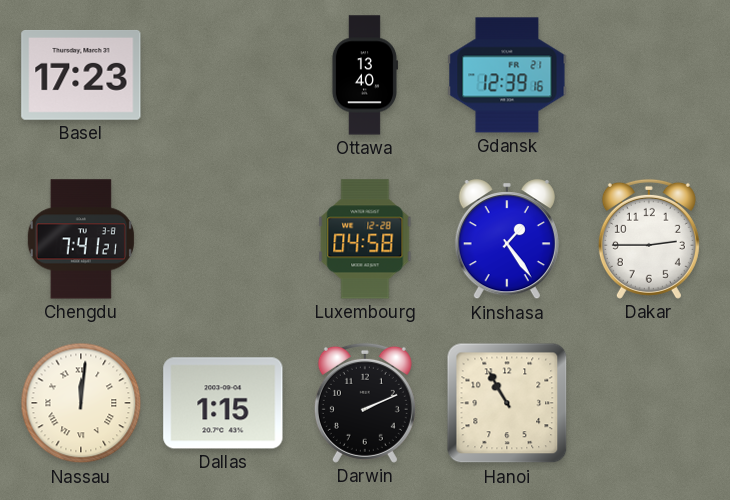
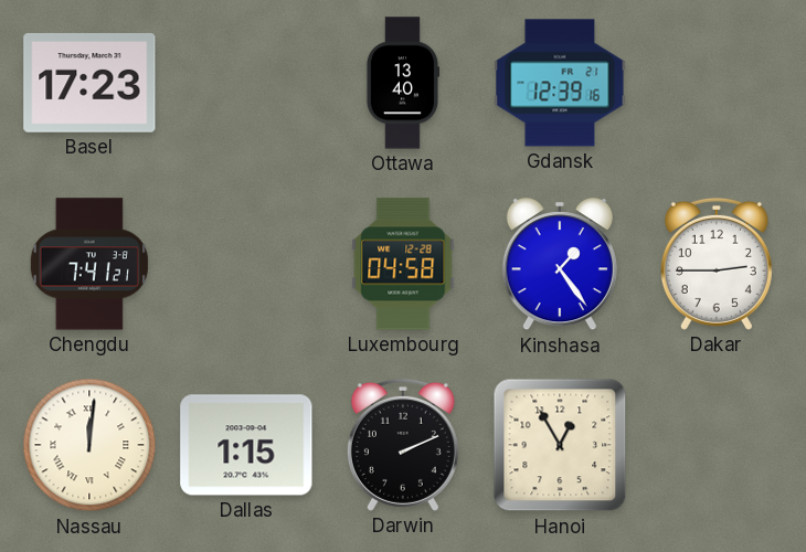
Hanoi: 10:55 -> 12:55 (560, 445)
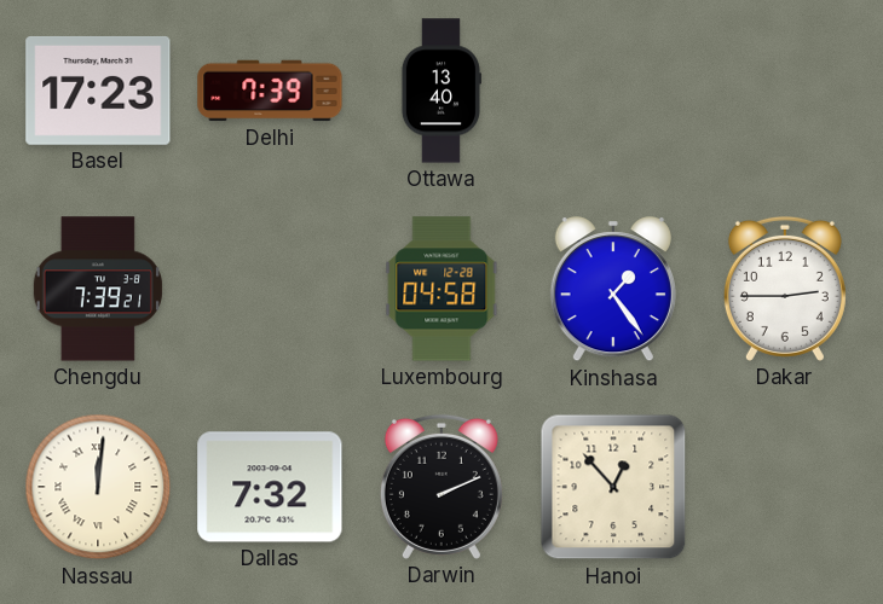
Delhi: none -> 7:39 (270, 91)
Gdansk: 12:39 -> none (560, 83)
Chengdu: 7:41 -> 7:39 (98, 289)
Dallas: 1:15 -> 7:32 (270, 487)
Hanoi: 12:55 -> 12:53 (613, 487)
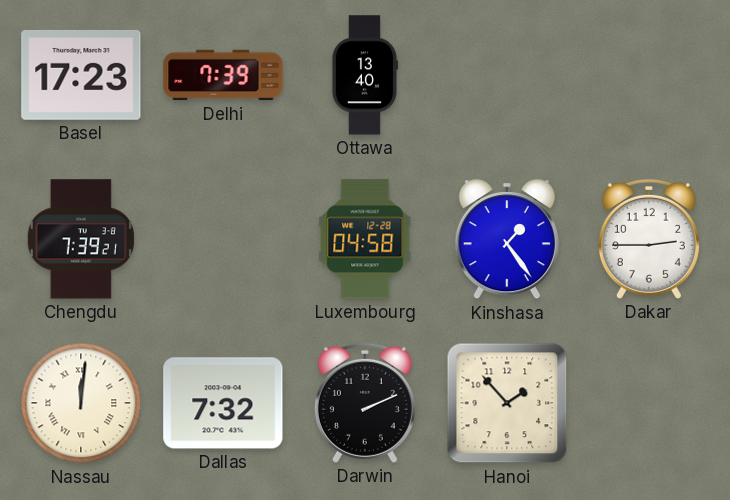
Hanoi: 12:53 -> 1:53 (507, 403)
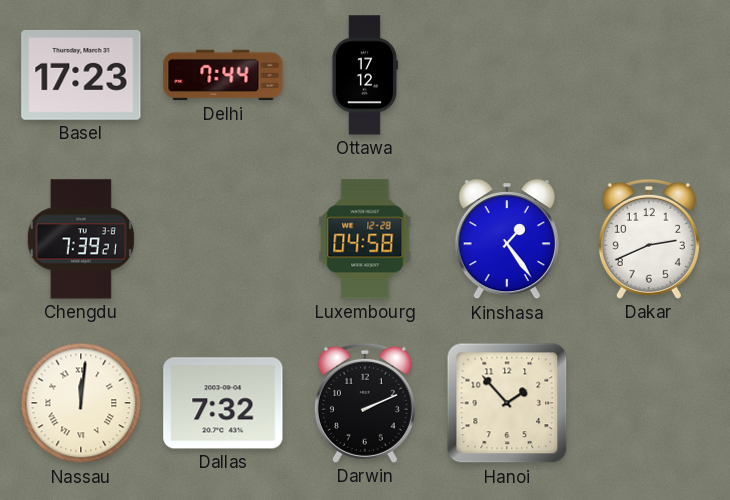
Delhi: 7:39 -> 7:44 (223, 75)
Ottawa: 13:40 -> 17:12 (364, 75)
Dakar: 2:45 -> 2:41 (649, 239)
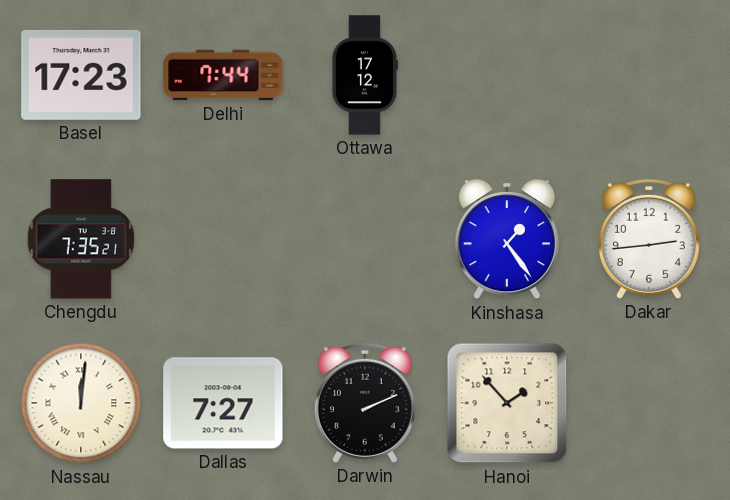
Chengdu: 7:39 -> 7:35 (81, 239)
Luxembourg: 04:58 -> none (365, 239)
Dakar: 2:41 -> 2:44 (649, 239)
Dallas: 7:32 -> 7:27 (223, 403)
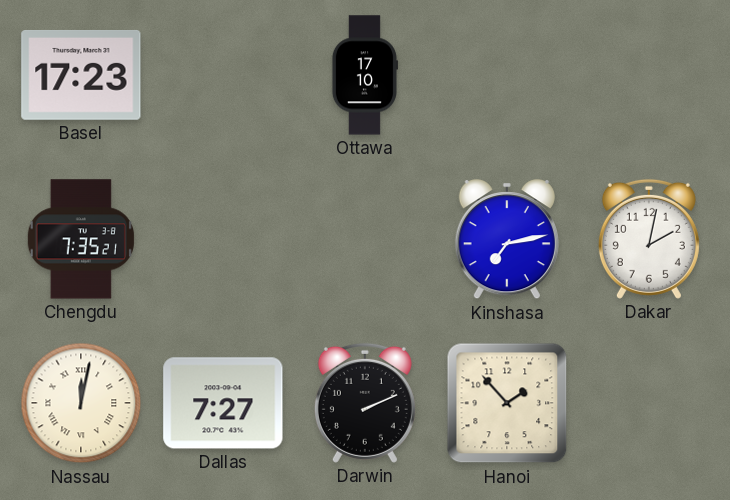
Delhi: 7:44 -> none (223, 75)
Ottawa: 17:12 -> 17:10 (364, 75)
Kinshasa: 1:24 -> 7:13 (507, 240)
Dakar: 2:44 -> 2:02 (649, 239)
Nassau: 12:01 -> 12:02 (81, 403)
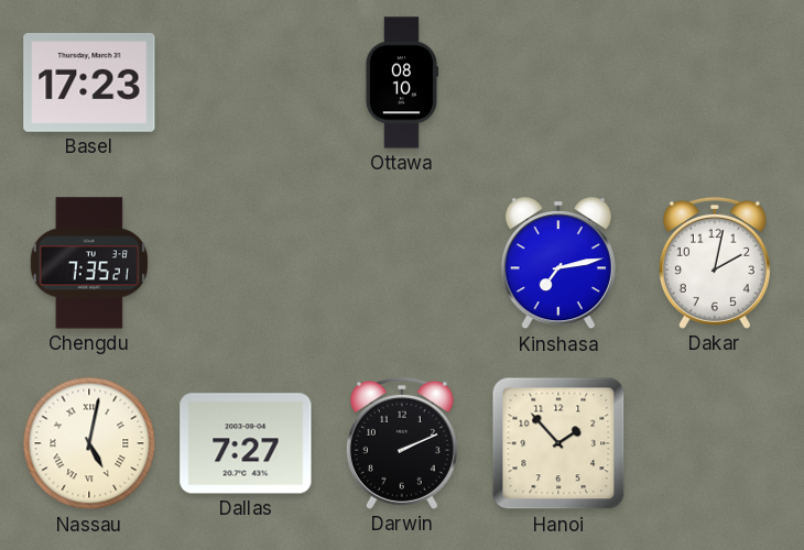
Ottawa: 17:10 -> 08:10 (401, 82)
Nassau: 12:02 -> 5:02 (89, 443)
